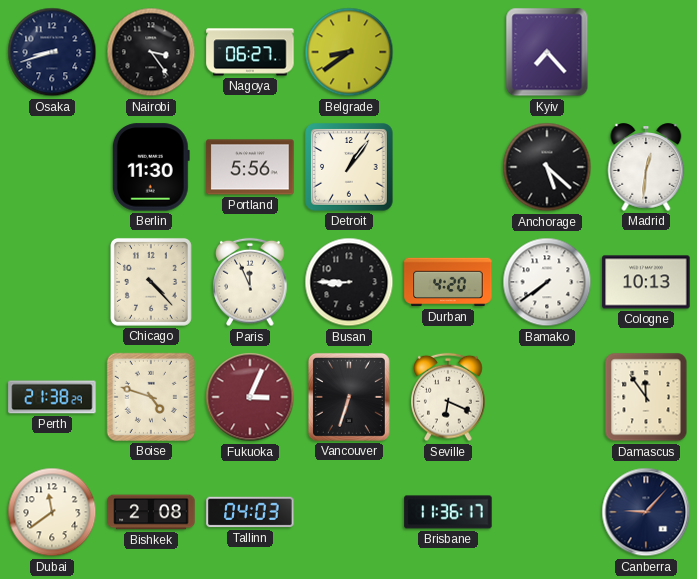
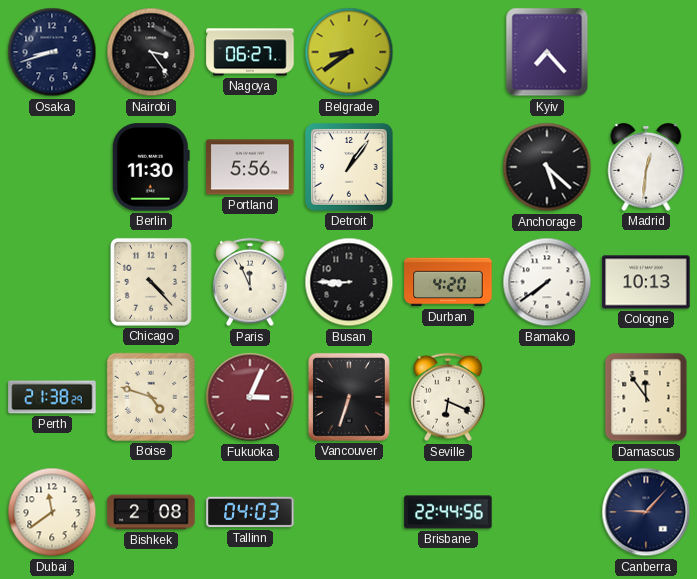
Brisbane: 11:36 -> 22:44 (448, 512)
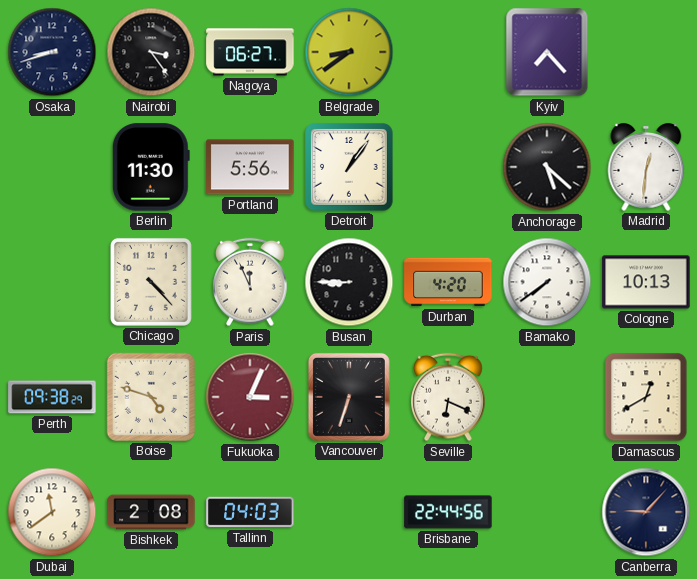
Perth: 21:38 -> 09:38 (52, 397)
Damascus: 11:54 -> 12:40 (646, 397)
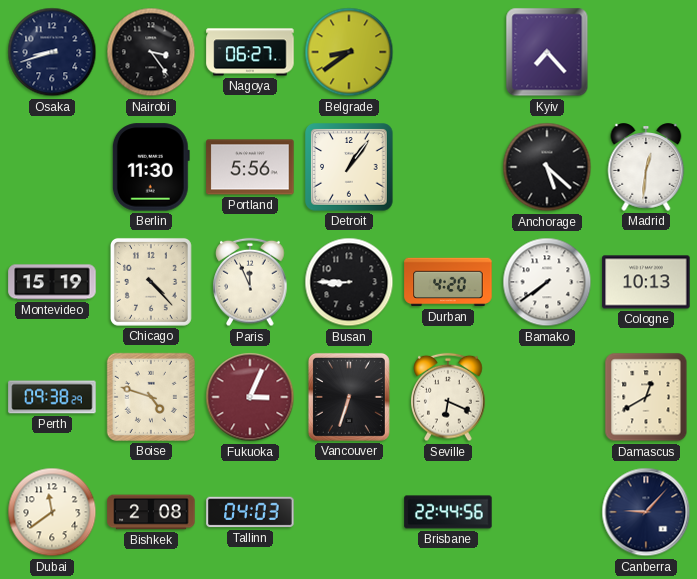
Montevideo: none -> 15:19 (52, 282)
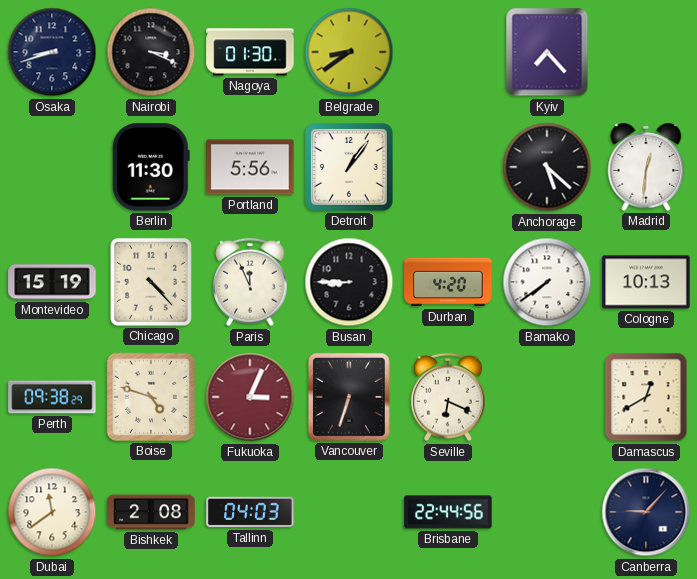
Nairobi: 3:24 -> 3:19 (151, 52)
Nagoya: 06:27 -> 01:30 (250, 52)
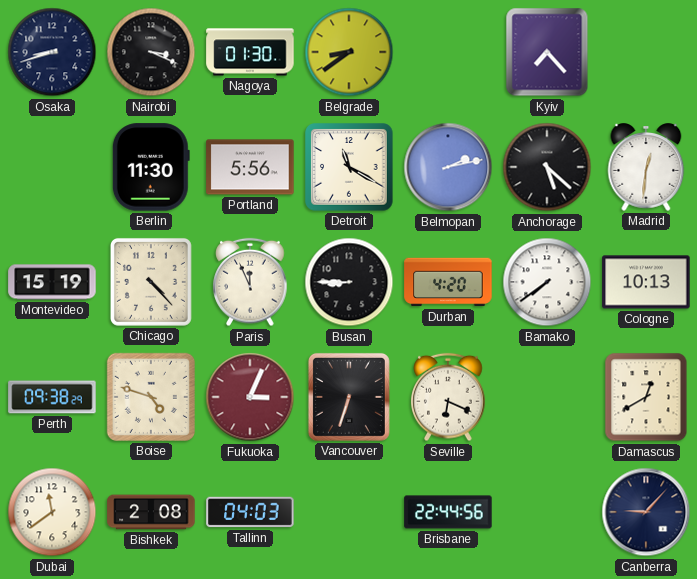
Detroit: 1:06 -> 11:20 (349, 167)
Belmopan: none -> 2:13 (448, 167)
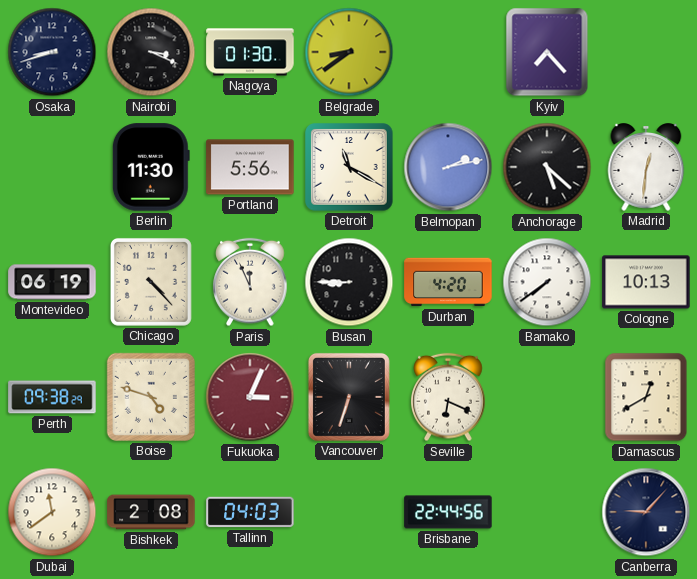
Montevideo: 15:19 -> 06:19 (52, 282)
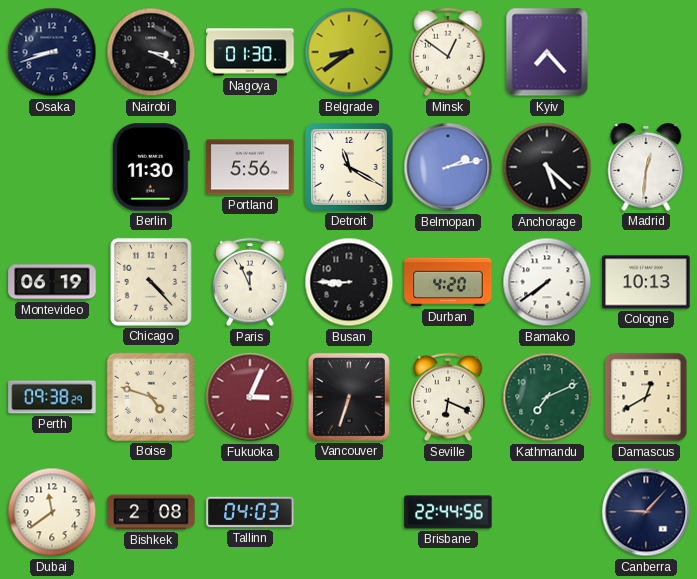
Minsk: none -> 12:51 (448, 52)
Kathmandu: none -> 7:11 (547, 397)
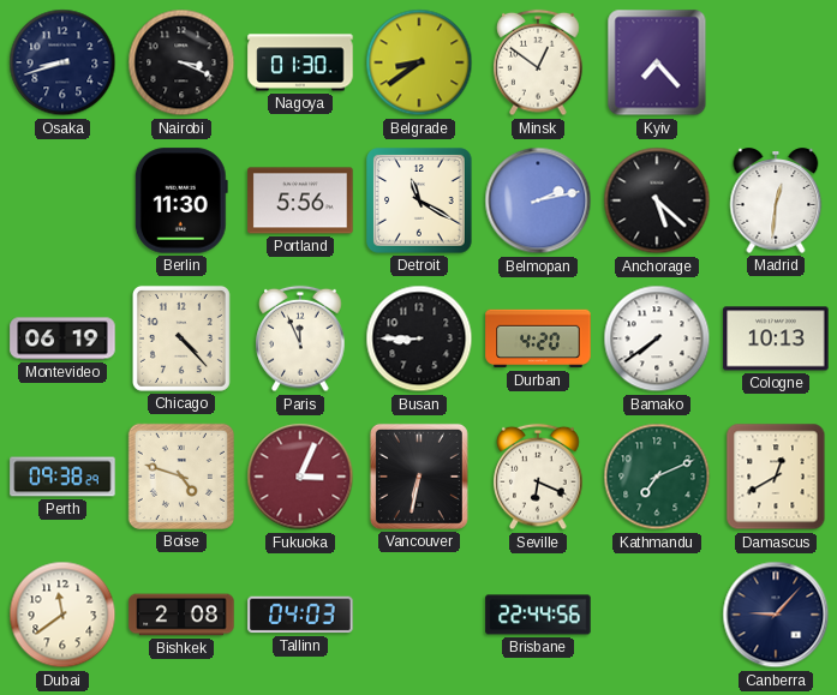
Vancouver: 6:33 -> 6:32 (419, 477)
